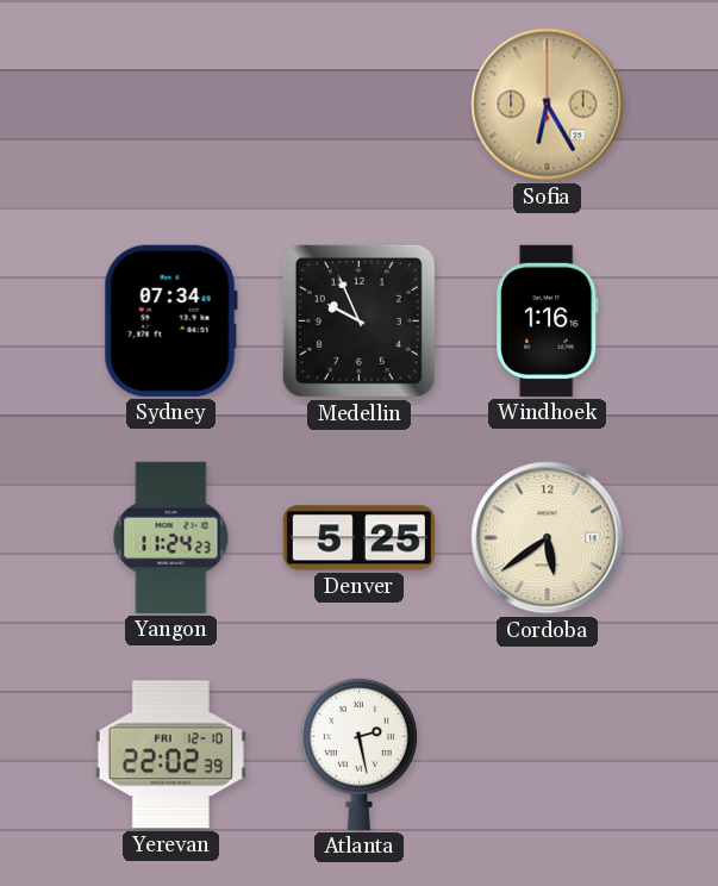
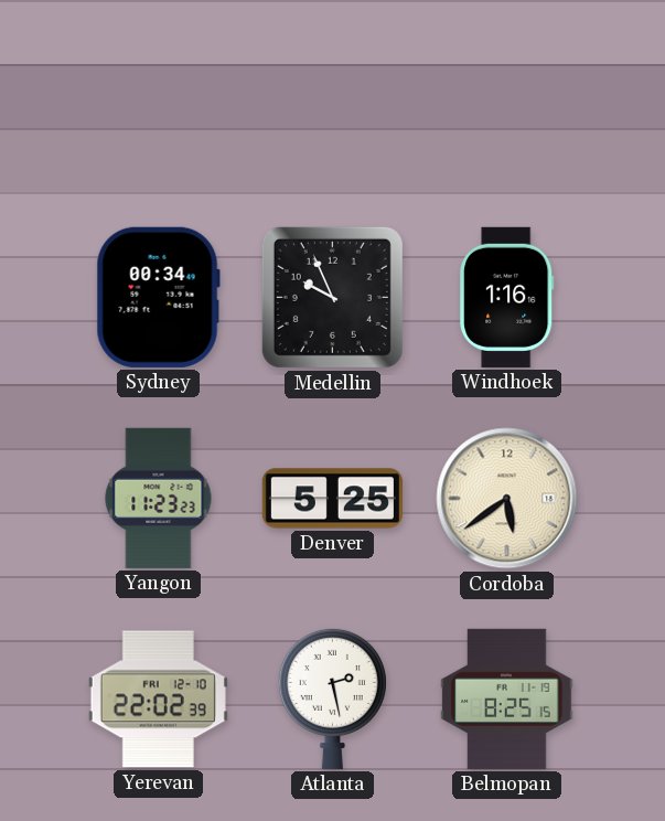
Sofia: 6:25 -> none (548, 105)
Sydney: 07:34 -> 00:34 (158, 297)
Yangon: 11:24 -> 11:23 (159, 498)
Belmopan: none -> 8:25 (507, 699)
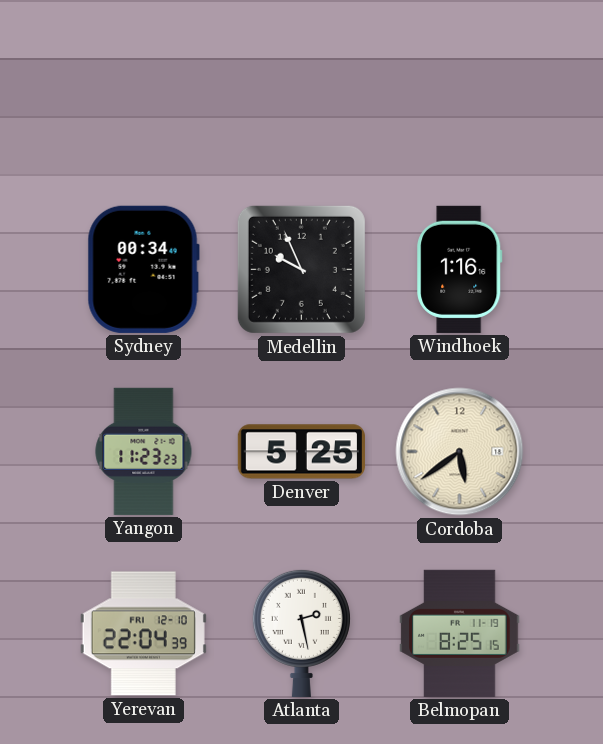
Yerevan: 22:02 -> 22:04 (143, 634)
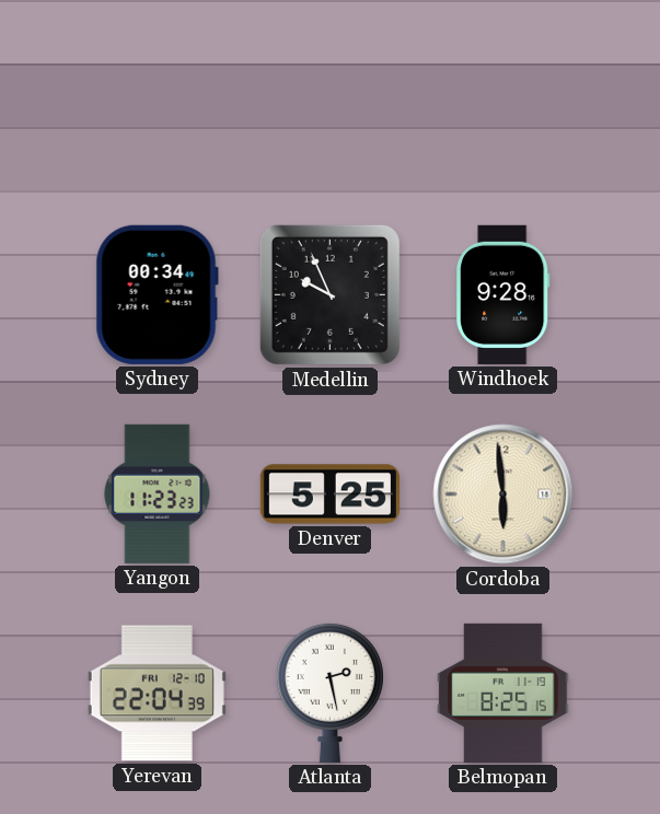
Windhoek: 1:16 -> 9:28 (503, 294)
Cordoba: 5:39 -> 5:59 (503, 495)
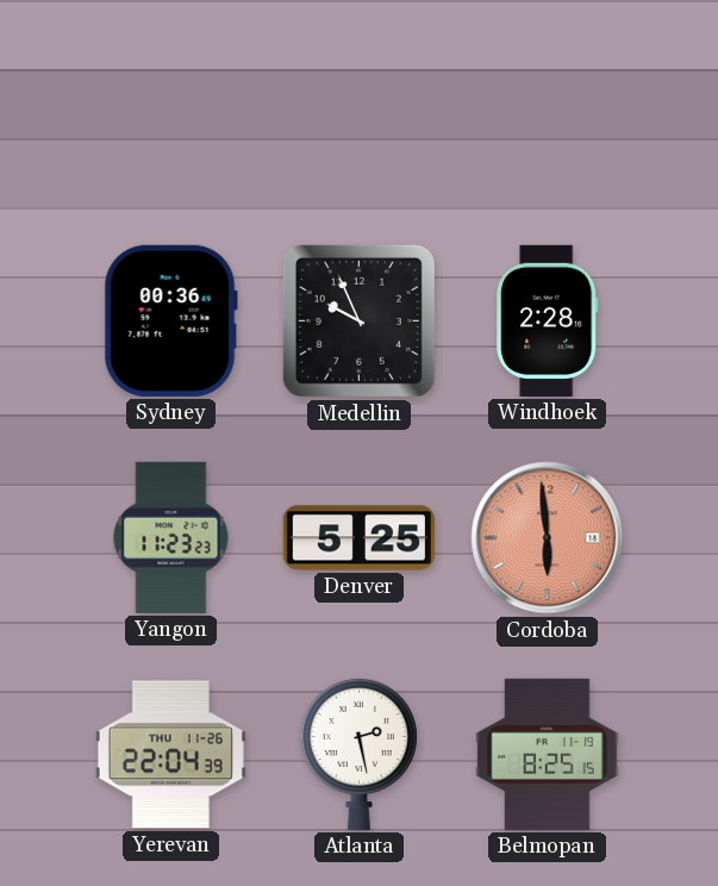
Sydney: 00:34 -> 00:36 (170, 320)
Windhoek: 9:28 -> 2:28 (548, 320)
Cordoba dial: cream -> salmon (548, 538)
Yerevan date: FRI 12-10 -> THU 11-26 (170, 755)
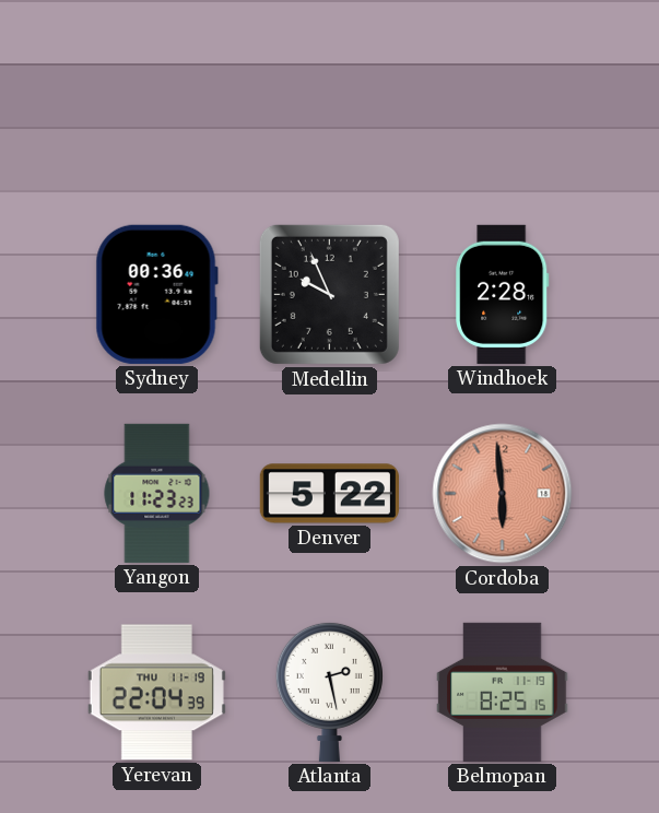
Denver: 5:25 -> 5:22 (329, 494)
Yerevan date: THU 11-26 -> THU 11-19 (156, 693)
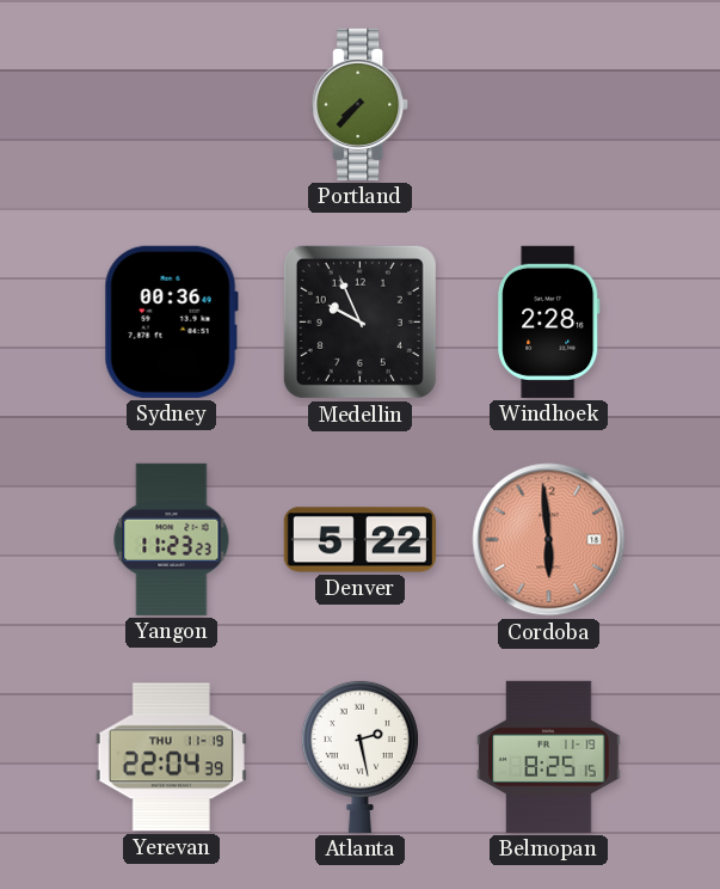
Portland: none -> 7:37 (361, 104)
